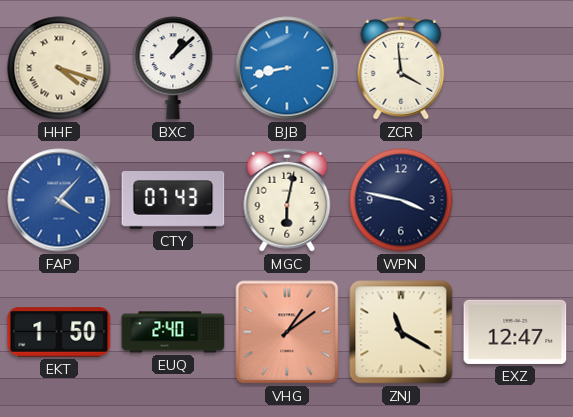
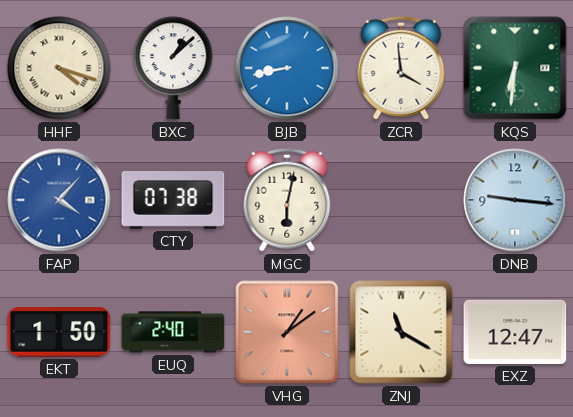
KQS: none -> 6:31 (515, 68)
CTY: 07:43 -> 07:38 (173, 201)
WPN: 3:47 -> none (401, 200)
DNB: none -> 9:16 (515, 200)
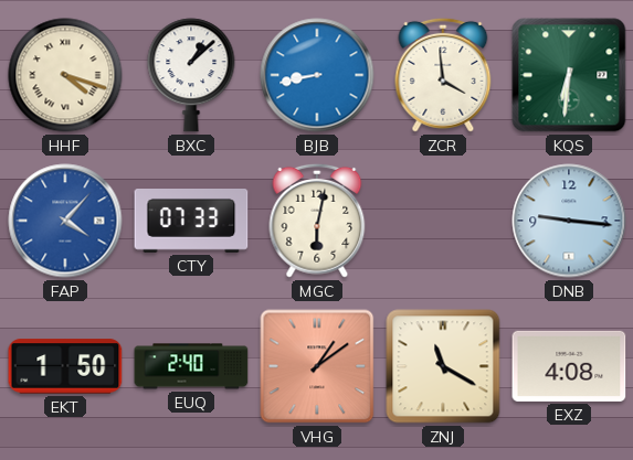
CTY: 07:38 -> 07:33 (191, 222)
EXZ: 12:47 -> 4:08 (569, 366)
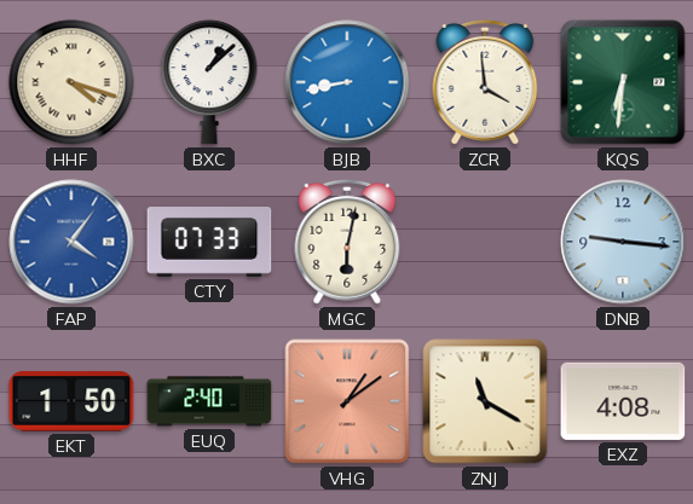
FAP: 4:07 -> 4:06 (71, 242)
